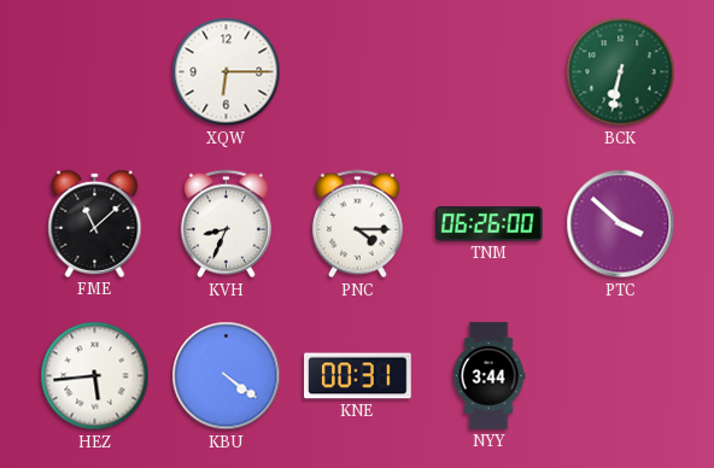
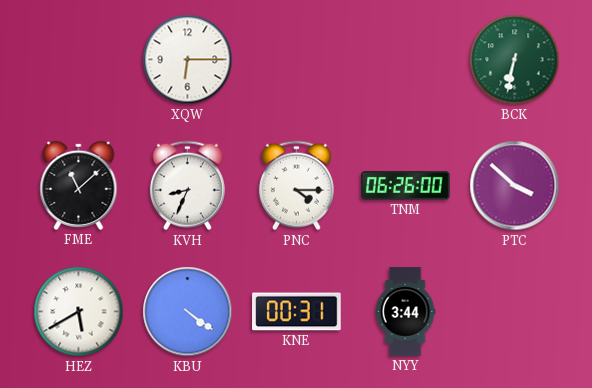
HEZ: 5:44 -> 5:40 (79, 312)
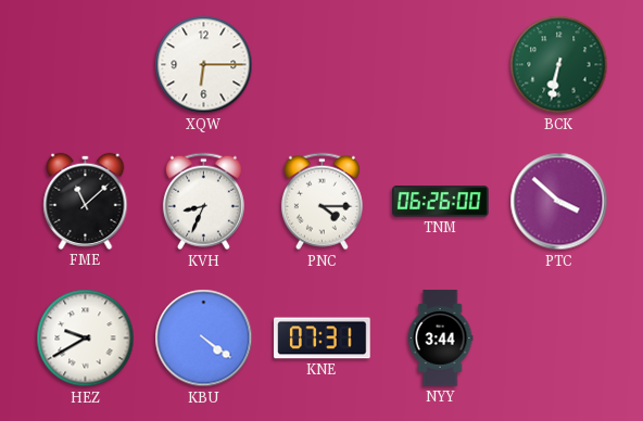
HEZ: 5:40 -> 9:40 (86, 339)
KNE: 00:31 -> 07:31 (323, 339)
